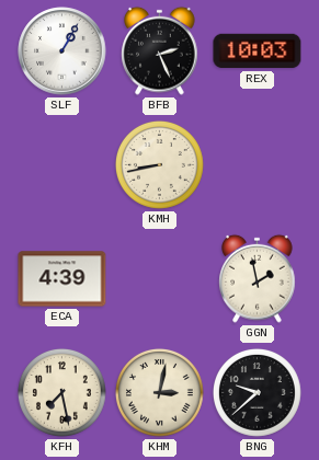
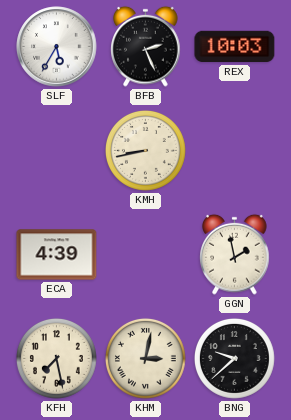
SLF: 1:05 -> 5:35 (57, 47)
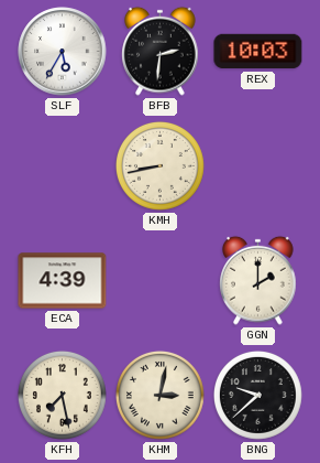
BFB: 2:26 -> 2:31 (161, 51)
GGN: 1:58 -> 2:00 (258, 280)
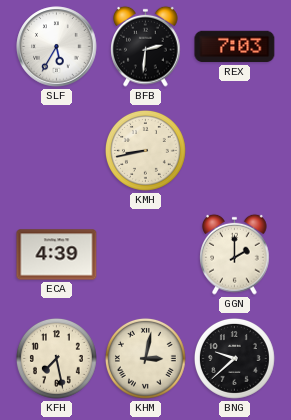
REX: 10:03 -> 7:03 (235, 47)
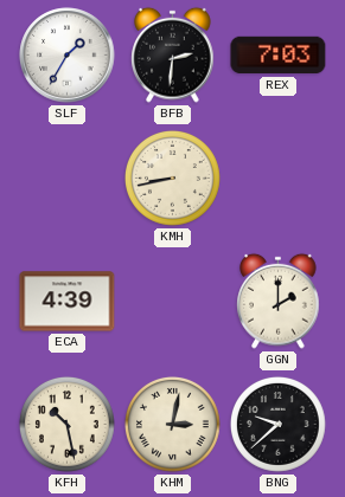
SLF: 5:35 -> 1:35 (68, 56)
KFH: 7:28 -> 10:28 (66, 424)
